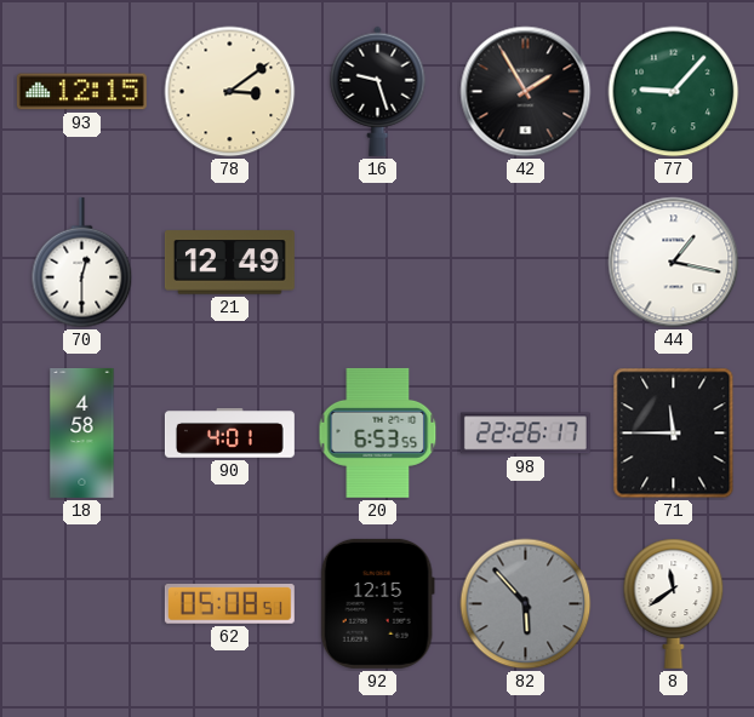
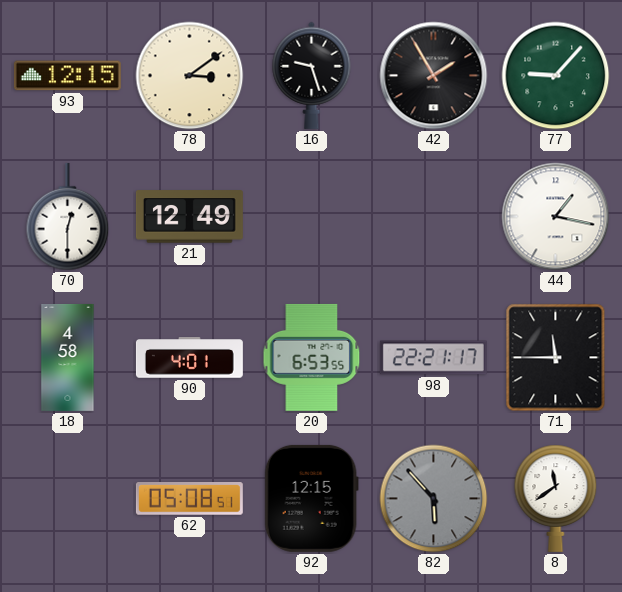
98: 22:26 -> 22:21 (433, 358)
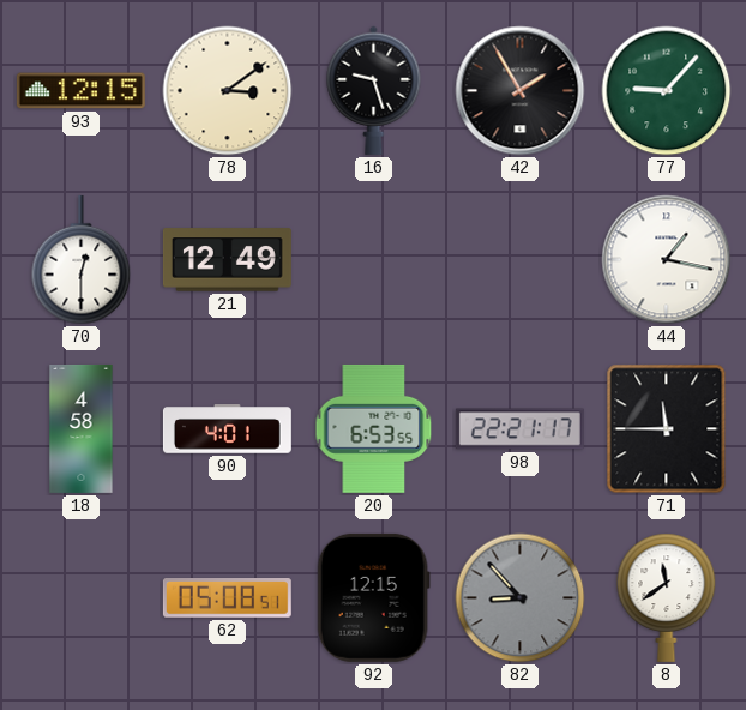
82: 5:53 -> 8:53 (521, 598)
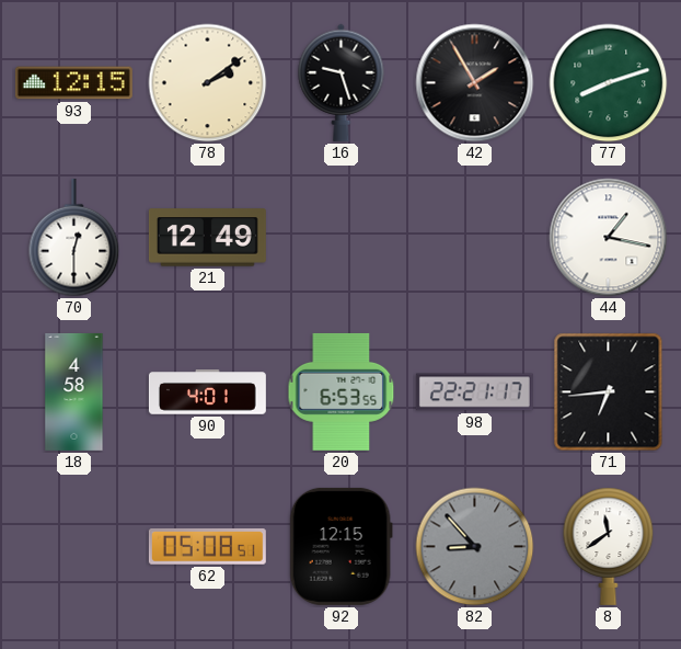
78: 3:09 -> 2:09 (208, 83)
77: 9:07 -> 8:12 (609, 83)
71: 11:45 -> 6:44 (609, 392)
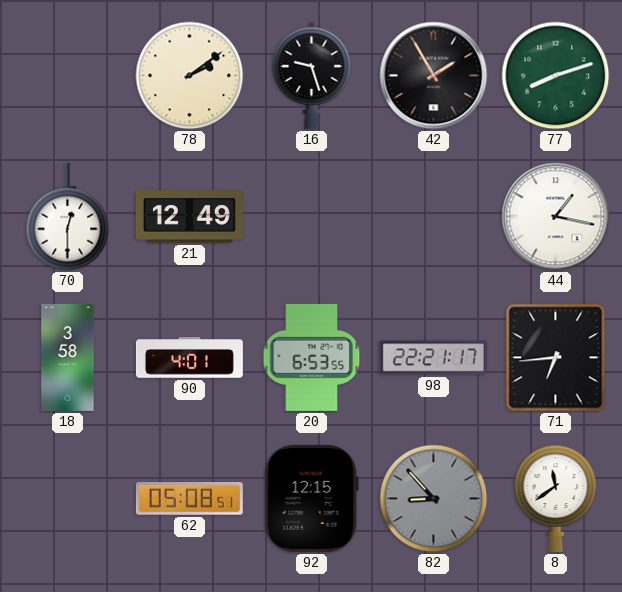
93: 12:15 -> none (73, 83)
18: 4:58 -> 3:58 (68, 357)
